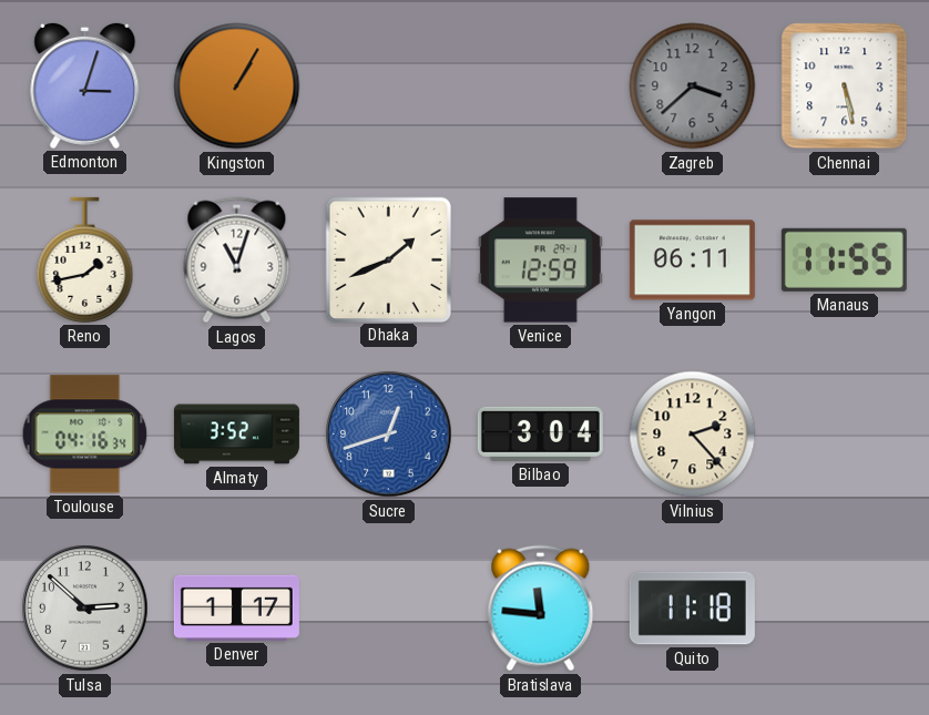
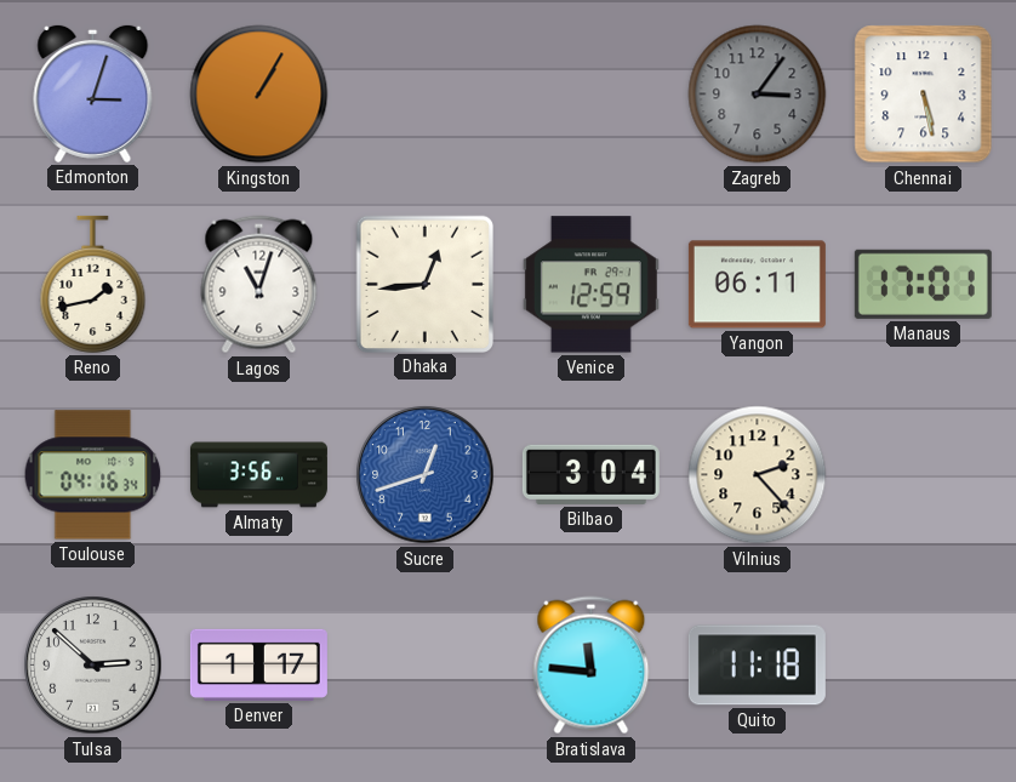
Zagreb: 3:38 -> 3:06 (758, 95)
Dhaka: 1:41 -> 12:44 (424, 284)
Manaus: 11:55 -> 17:01 (923, 284)
Almaty: 3:52 -> 3:56 (258, 475)
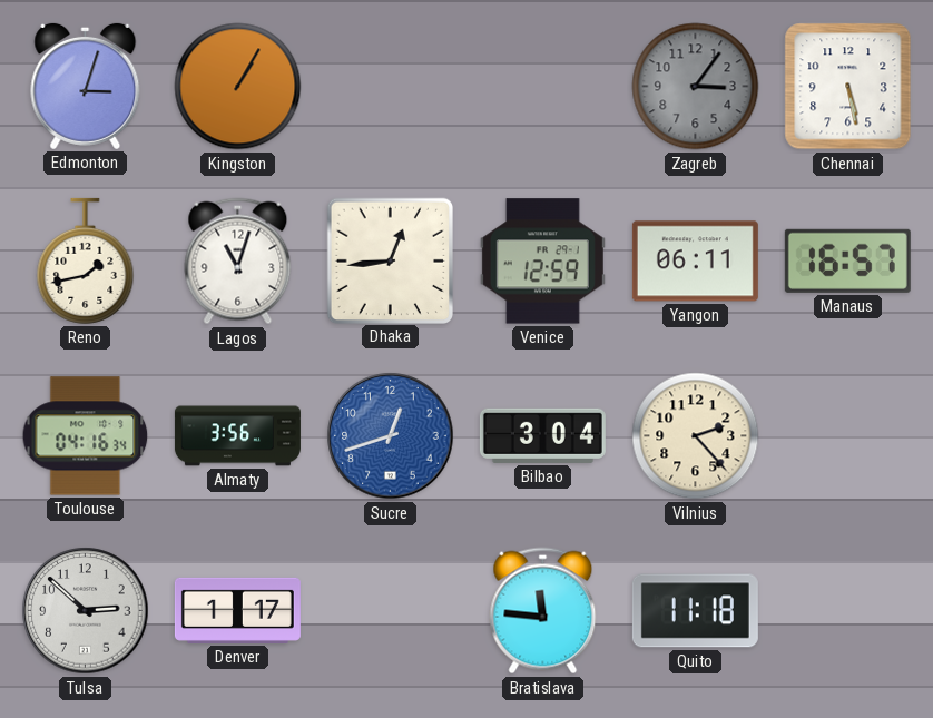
Manaus: 17:01 -> 16:57 (847, 260)
